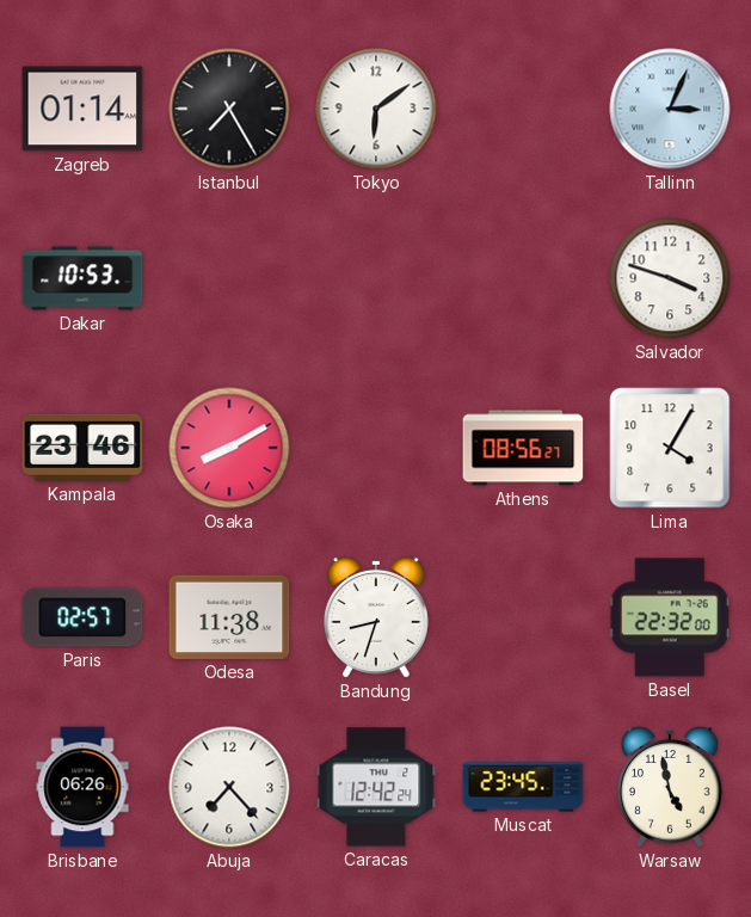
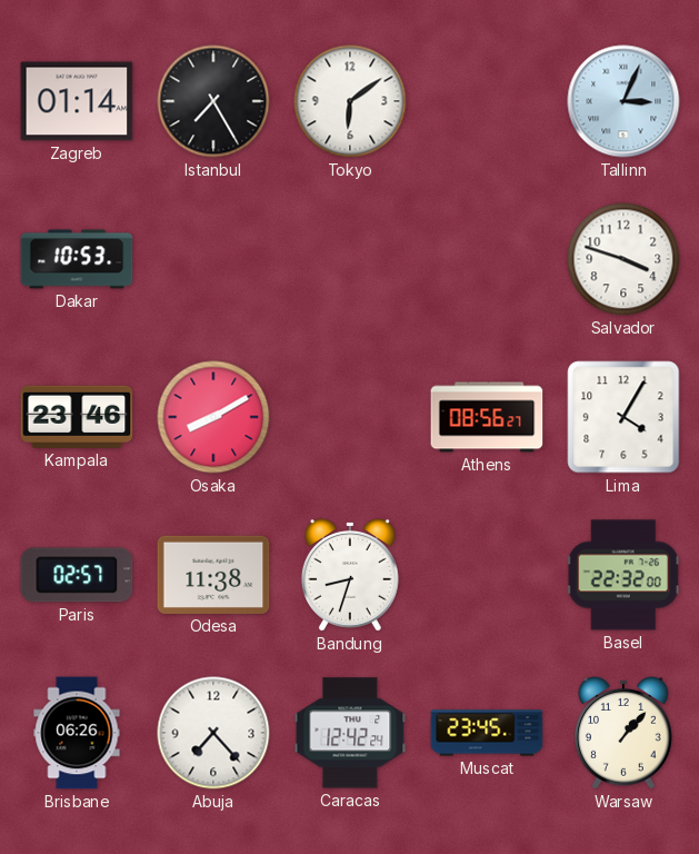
Warsaw: 4:58 -> 1:07 (623, 734)
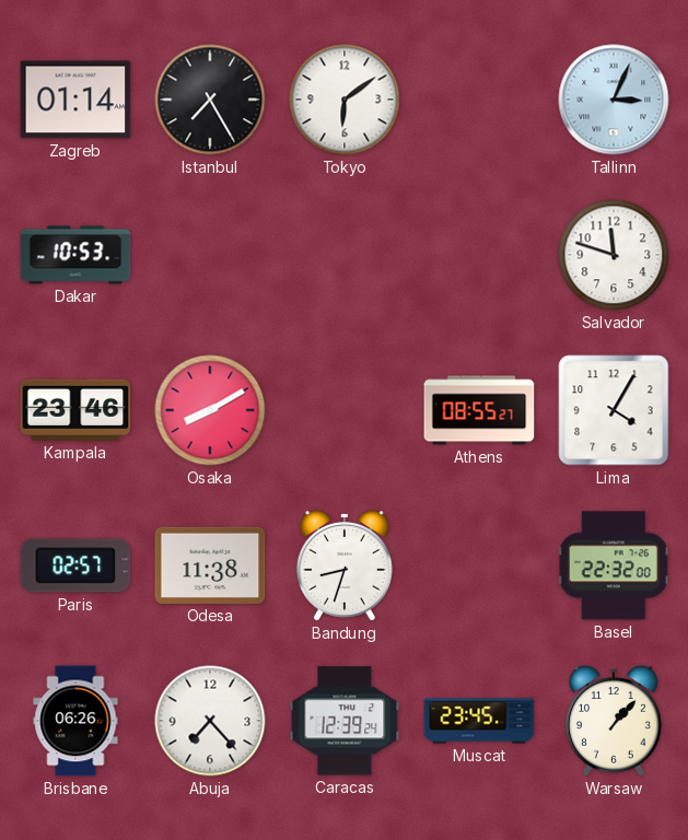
Salvador: 3:48 -> 11:48 (614, 255)
Athens: 08:56 -> 08:55 (479, 410)
Caracas: 12:42 -> 12:39 (345, 721)
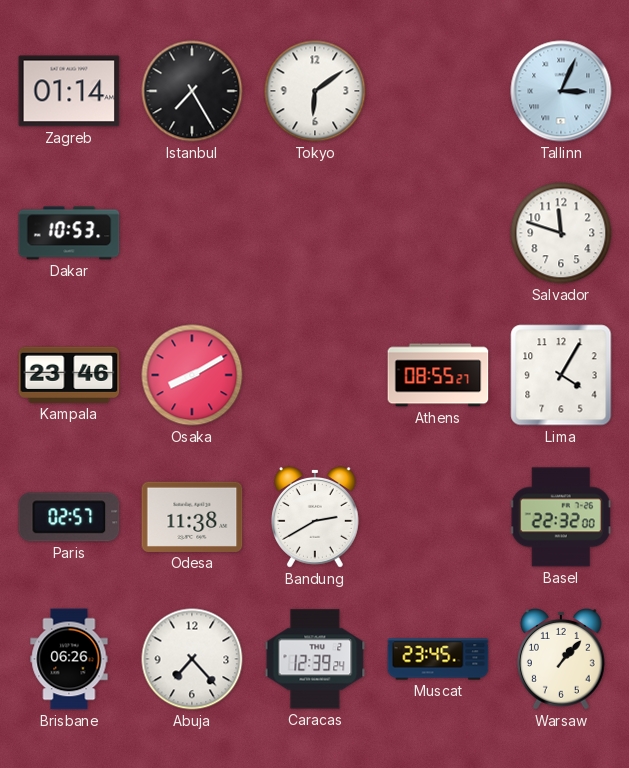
Bandung: 8:33 -> 2:40 (315, 518)
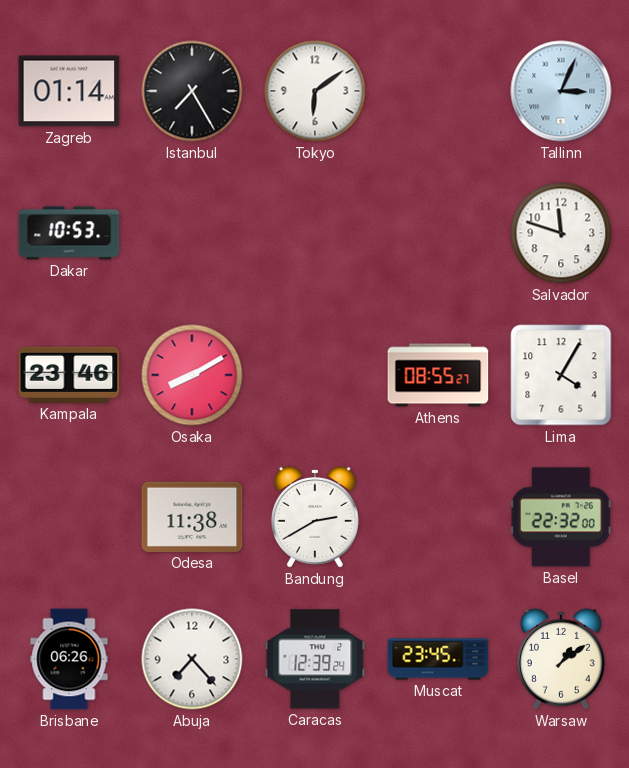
Paris: 02:57 -> none (69, 517)
Warsaw: 1:07 -> 1:09 (561, 660)
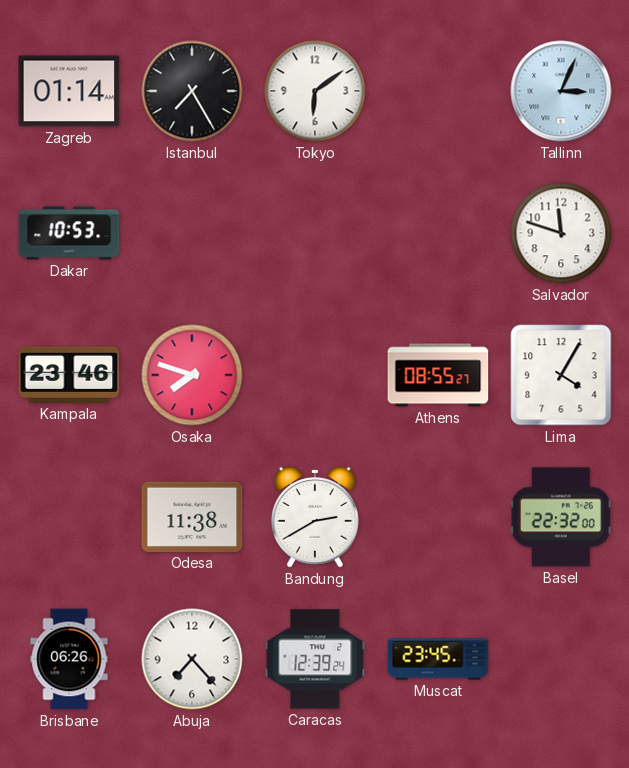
Osaka: 8:10 -> 7:48 (192, 375)
Warsaw: 1:09 -> none (561, 660)
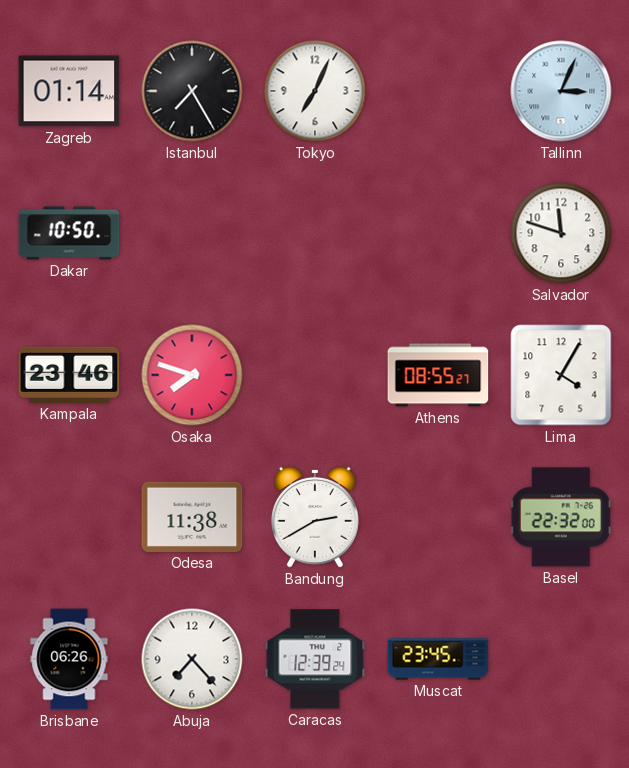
Tokyo: 6:09 -> 7:04 (315, 91)
Dakar: 10:53 -> 10:50 (69, 233)
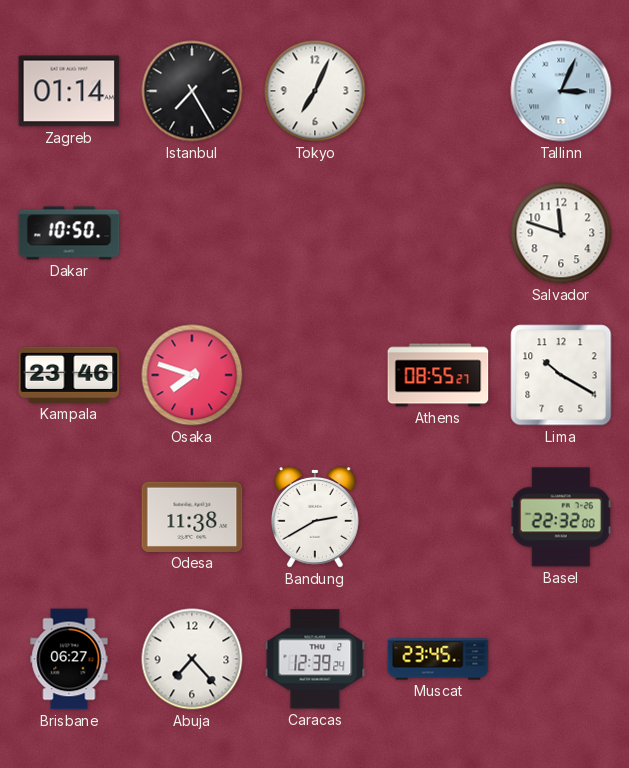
Lima: 4:05 -> 10:20 (561, 375)
Brisbane: 06:26 -> 06:27 (69, 659)
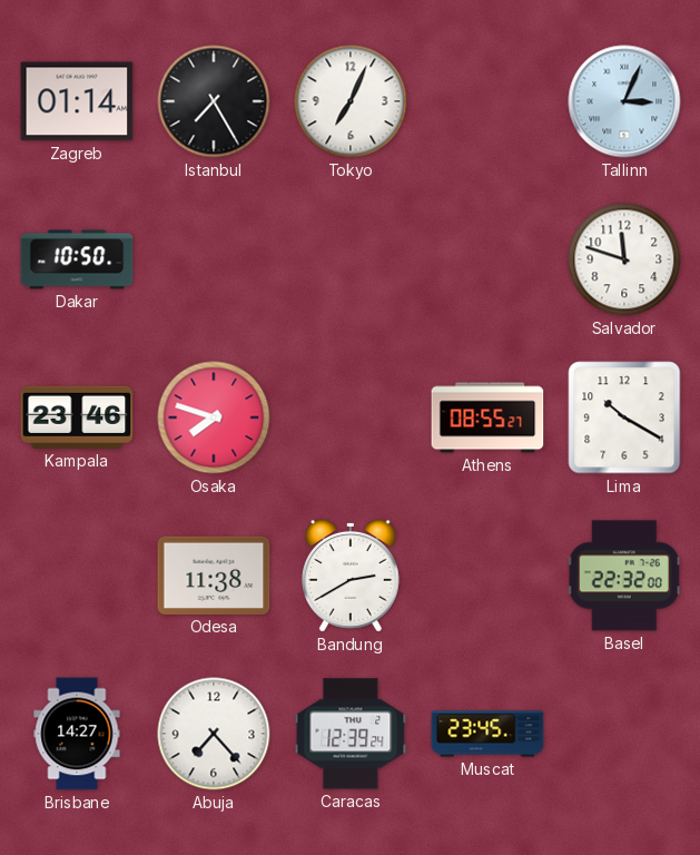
Brisbane: 06:27 -> 14:27 (77, 734)
